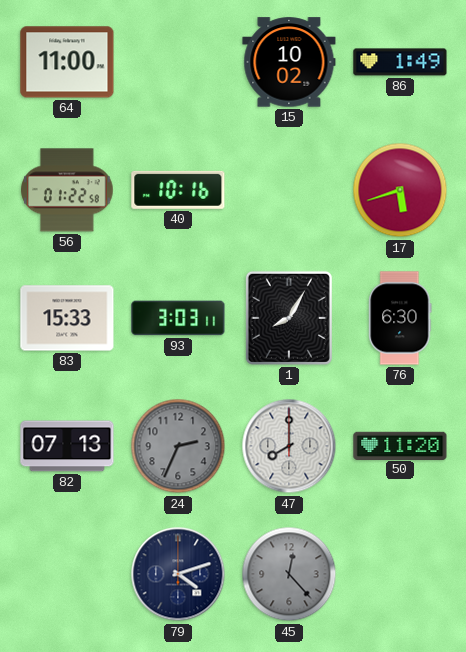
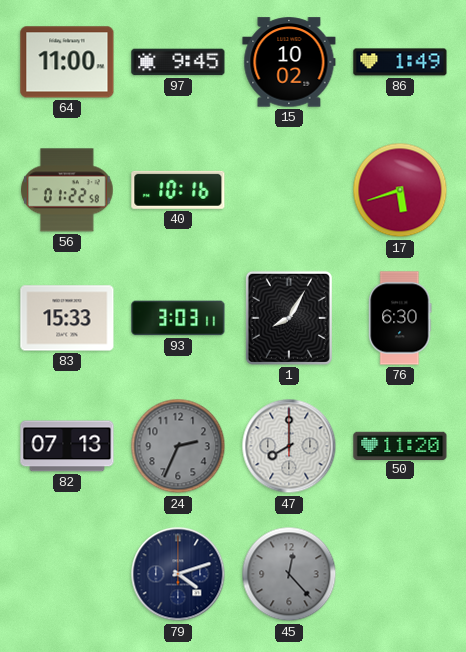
97: none -> 9:45 (178, 62)
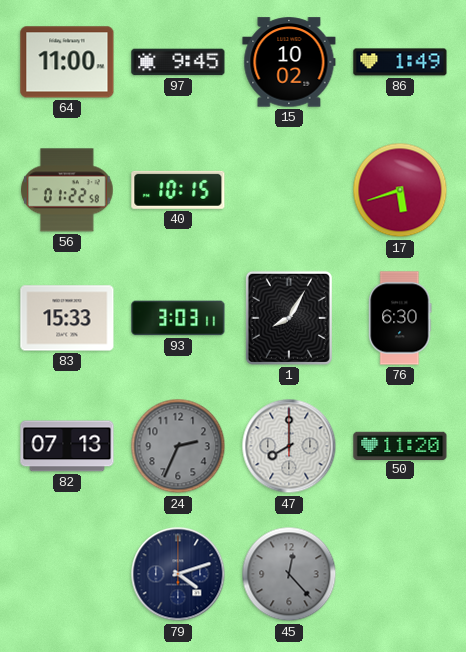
40: 10:16 -> 10:15 (178, 190)
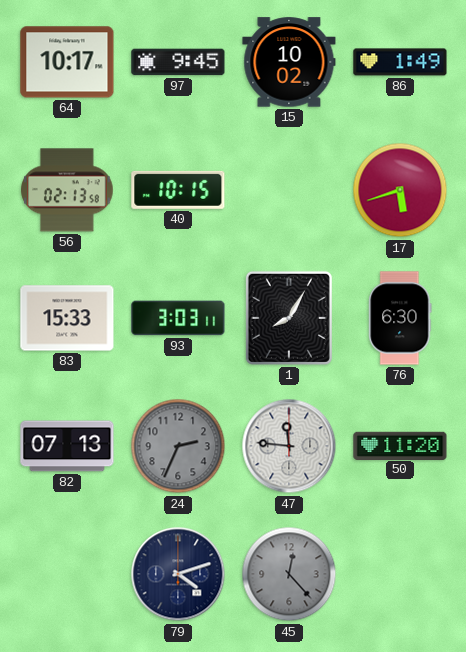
64: 11:00 -> 10:17 (67, 62)
56: 01:22 -> 02:13 (67, 190)
47: 8:00 -> 11:46 (289, 446)
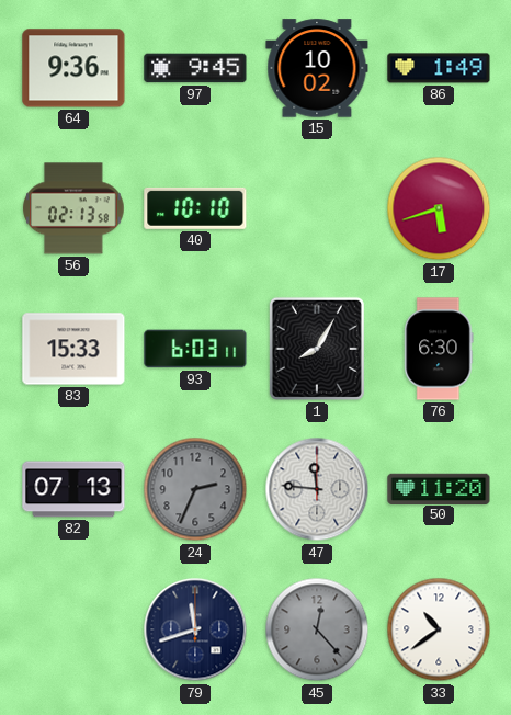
64: 10:17 -> 9:36 (73, 68)
40: 10:15 -> 10:10 (195, 208)
93: 3:03 -> 6:03 (195, 349)
79: 4:12 -> 11:42 (195, 629)
33: none -> 10:39 (439, 629)
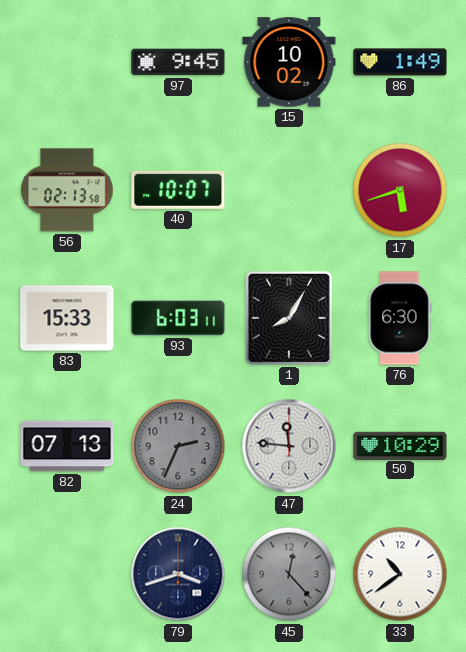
64: 9:36 -> none (73, 68)
40: 10:10 -> 10:07 (178, 190)
50: 11:20 -> 10:29 (400, 445)
79: 11:42 -> 3:42 (178, 574)
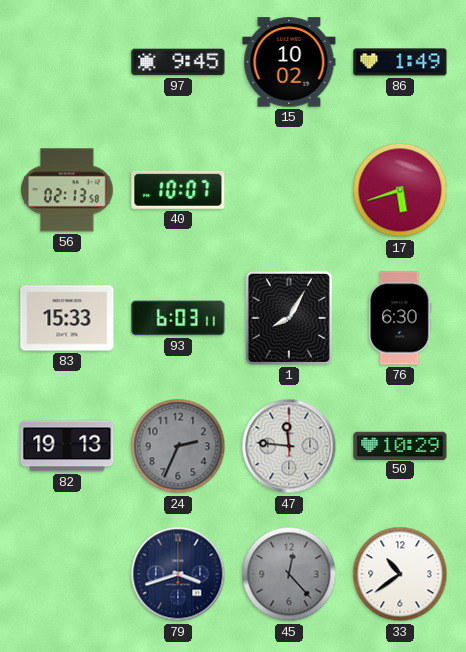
82: 07:13 -> 19:13 (67, 446)
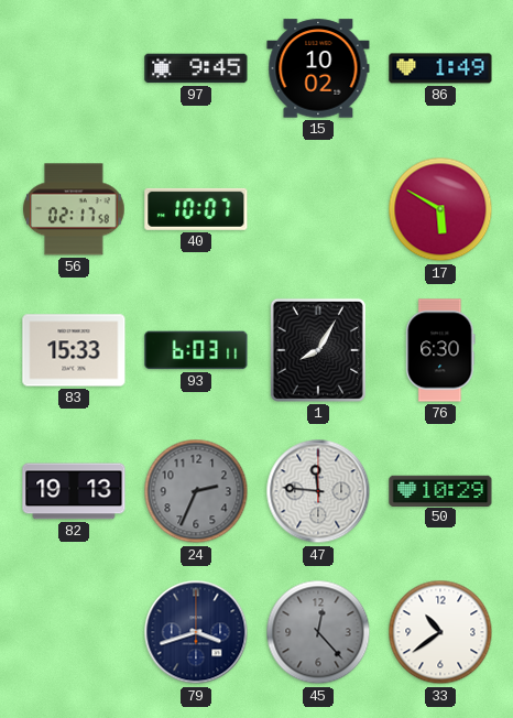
56: 02:13 -> 02:17 (74, 209)
17: 5:42 -> 5:50 (440, 209)
